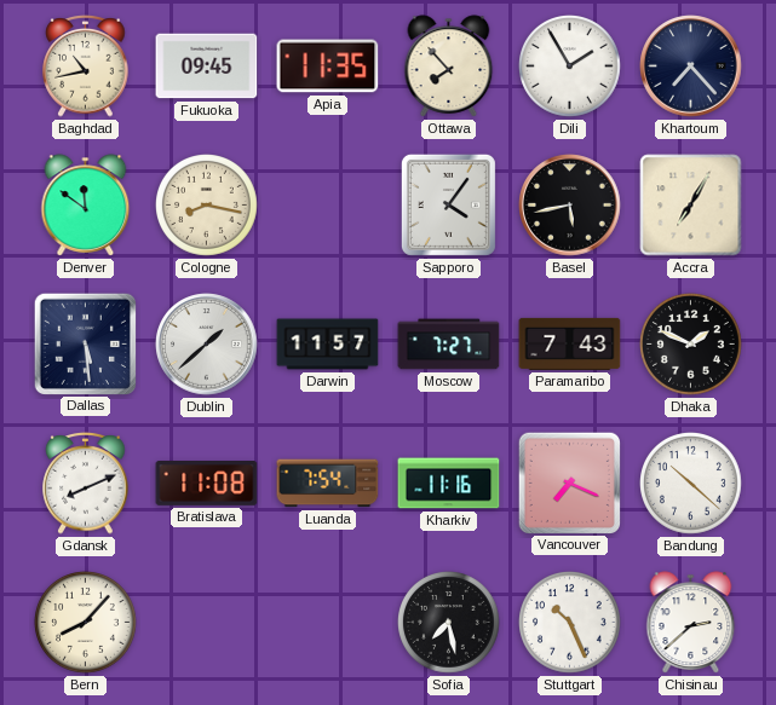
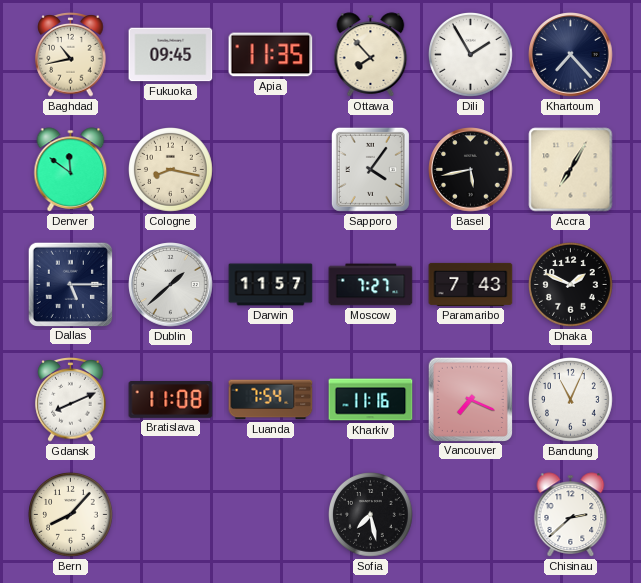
Dallas: 5:29 -> 5:15 (70, 284)
Bandung: 10:22 -> 11:04 (571, 400)
Stuttgart: 10:26 -> none (570, 623)
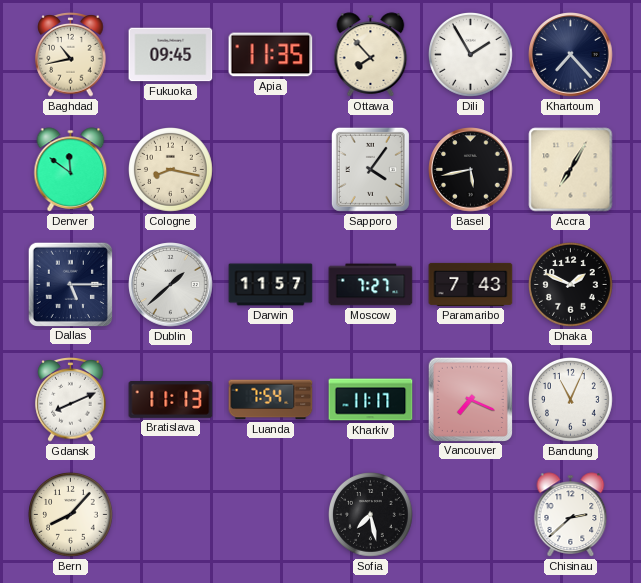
Bratislava: 11:08 -> 11:13 (171, 400)
Kharkiv: 11:16 -> 11:17 (371, 400)
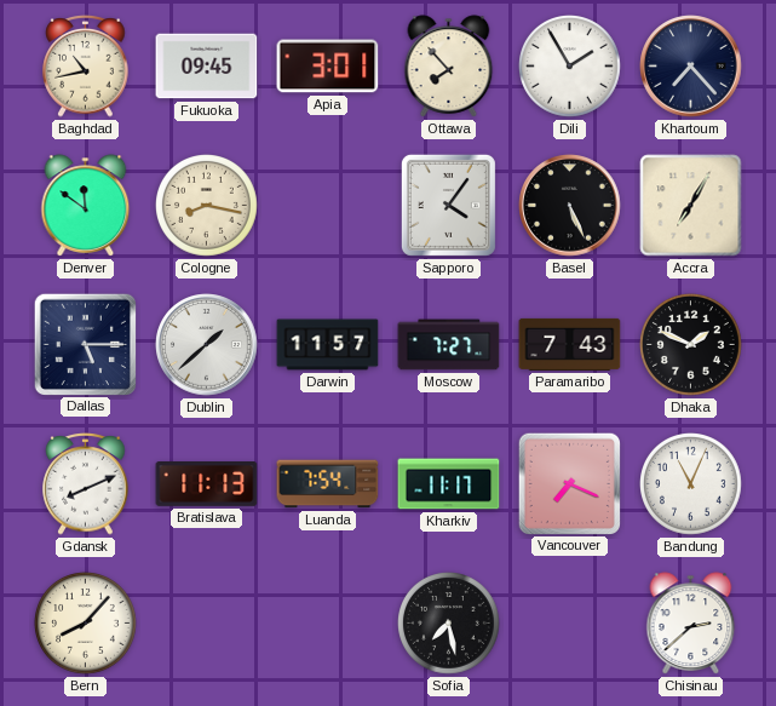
Apia: 11:35 -> 3:01 (328, 67)
Basel: 5:43 -> 5:26 (570, 206)
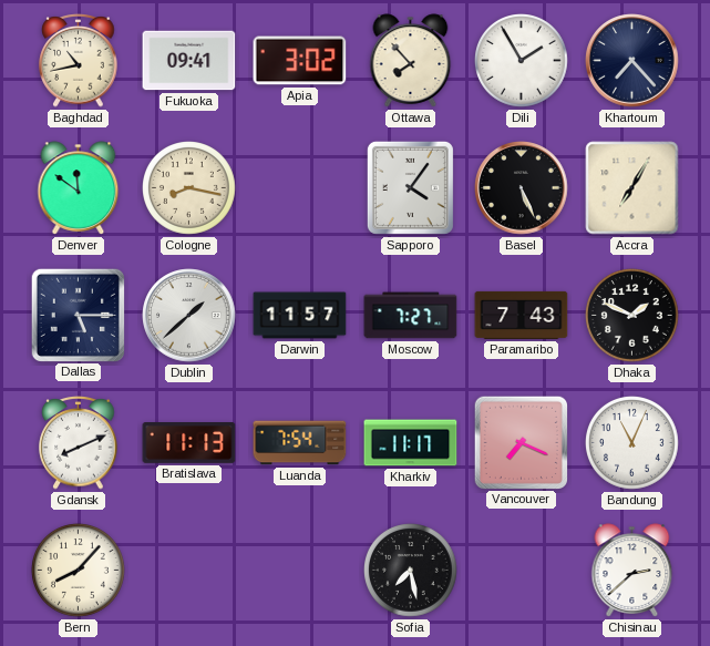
Fukuoka: 09:45 -> 09:41 (189, 61)
Apia: 3:01 -> 3:02 (300, 61)
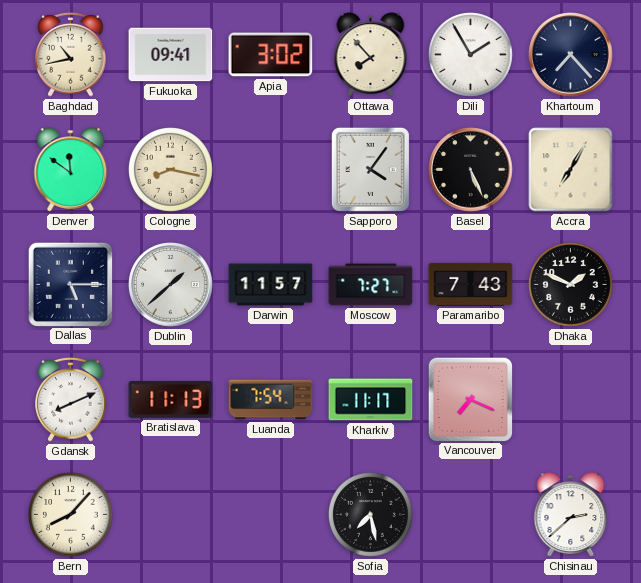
Bandung: 11:04 -> none (632, 443)
